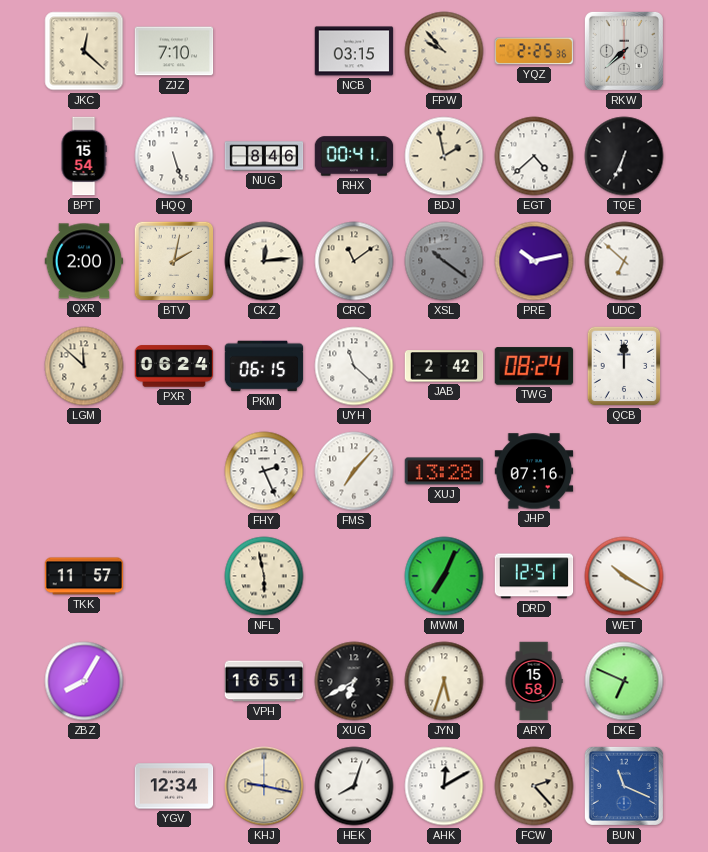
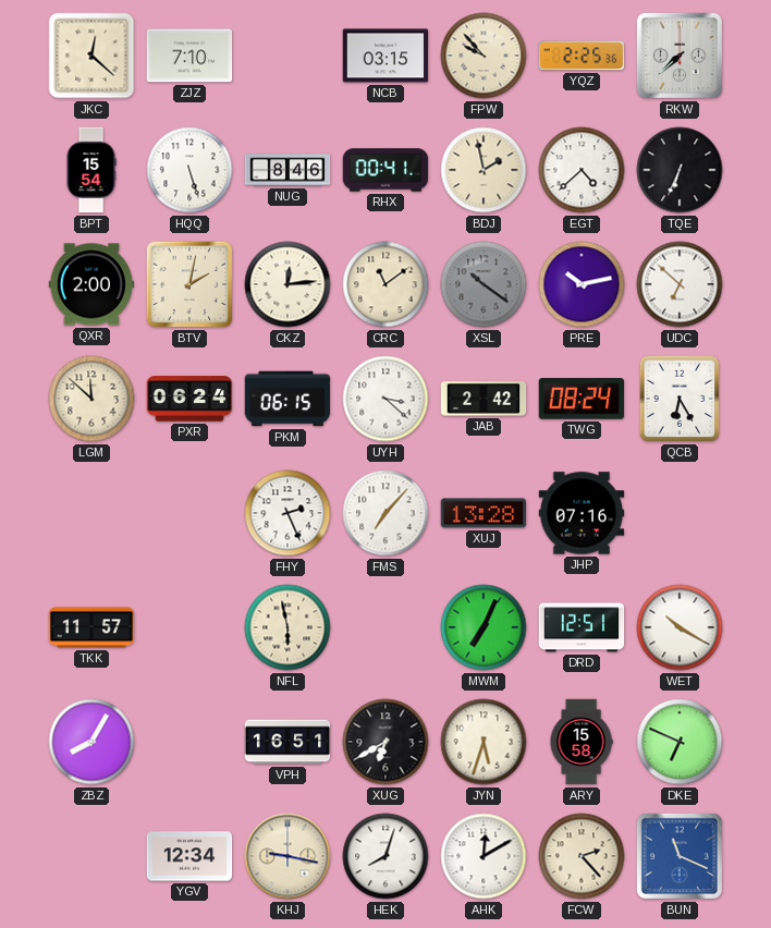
UYH: 11:22 -> 3:22 (385, 399)
QCB: 12:00 -> 6:25 (680, 399)
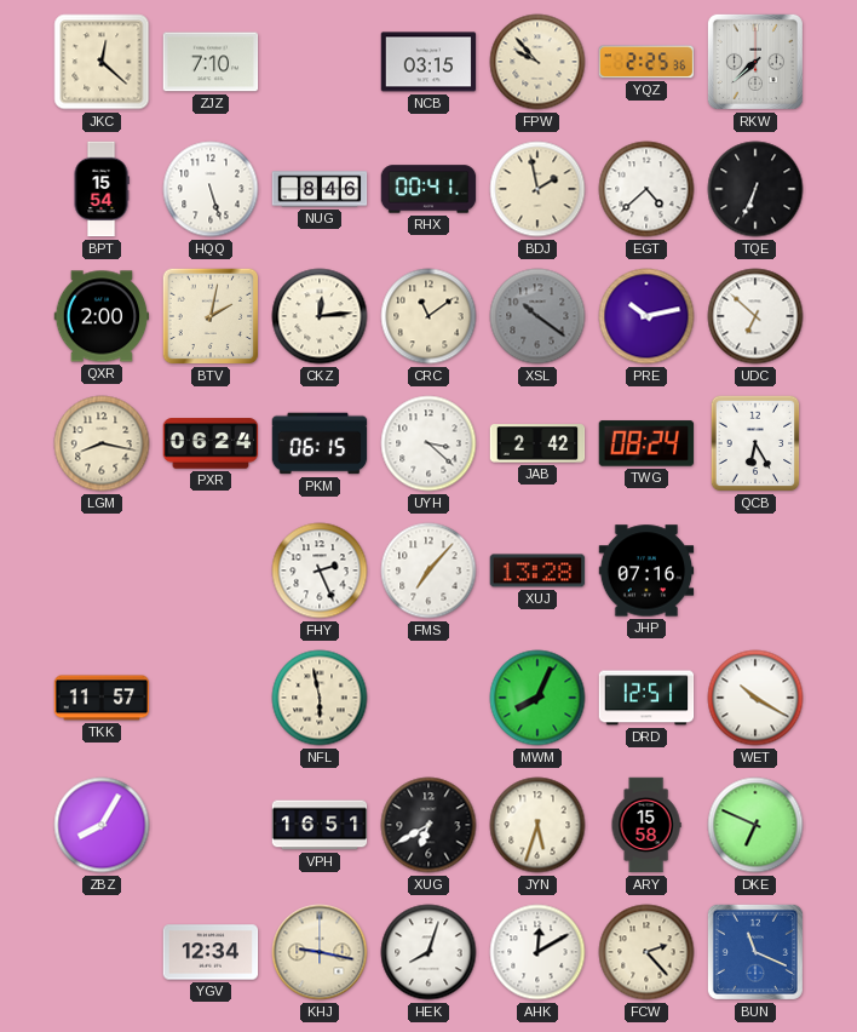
LGM: 11:52 -> 8:17 (102, 443)
MWM: 7:04 -> 8:04 (537, 698)
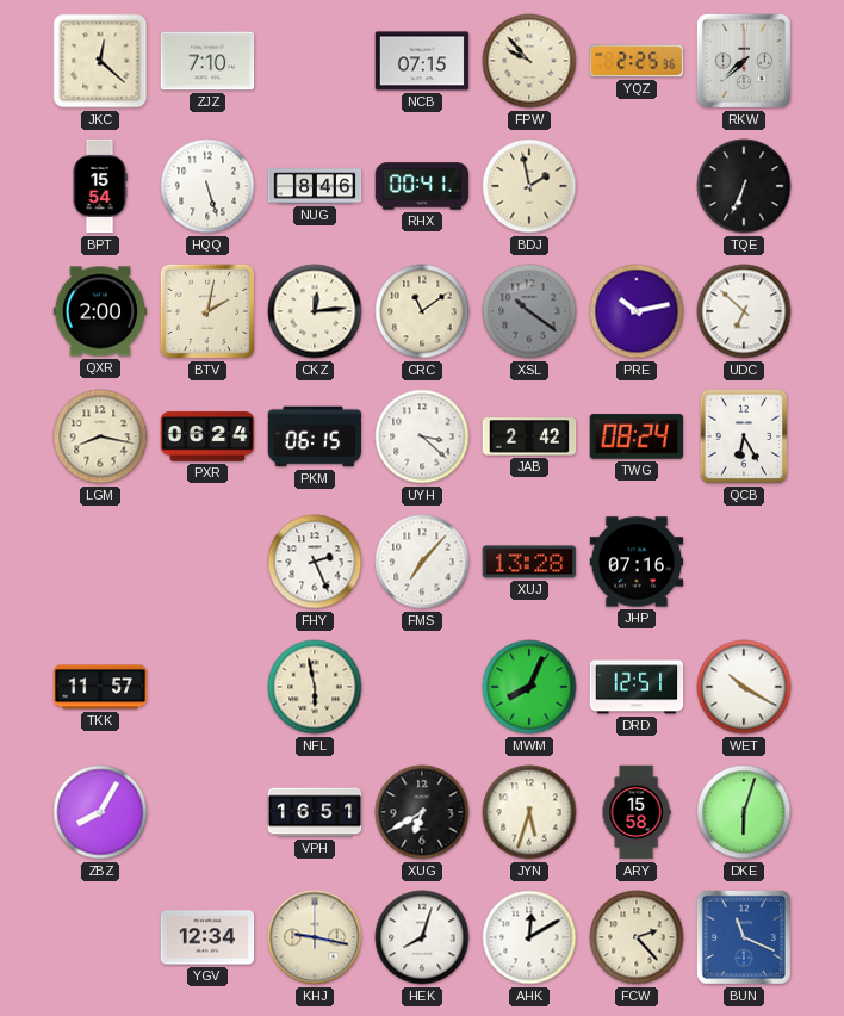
NCB: 03:15 -> 07:15 (422, 61)
EGT: 4:38 -> none (646, 189)
DKE: 6:49 -> 6:03 (744, 812)
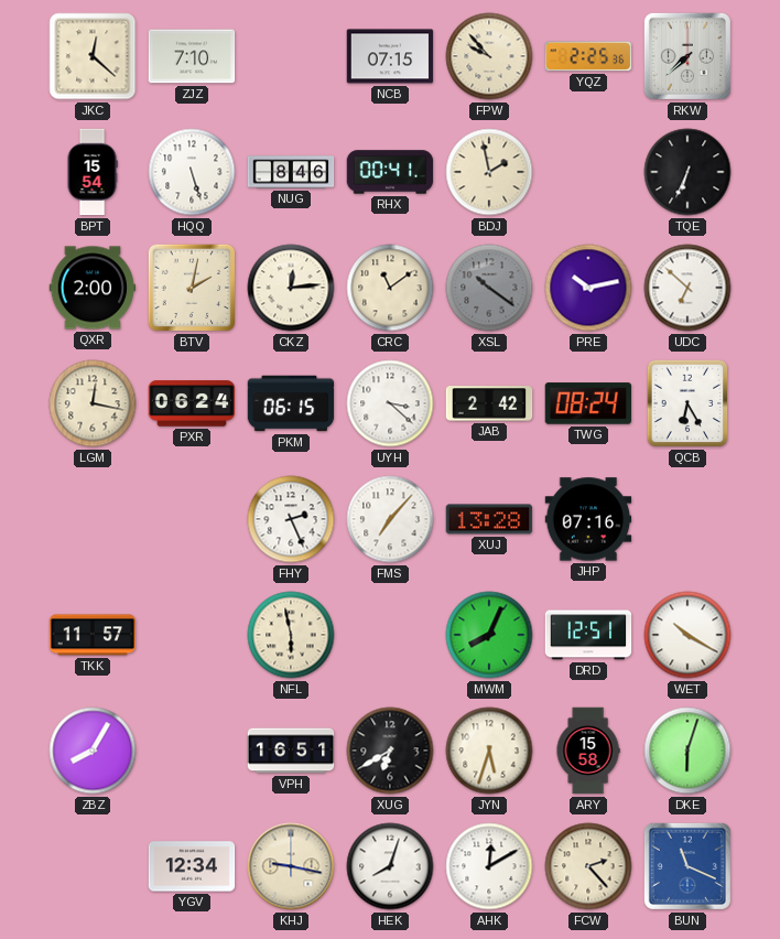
LGM: 8:17 -> 12:17 (93, 403)
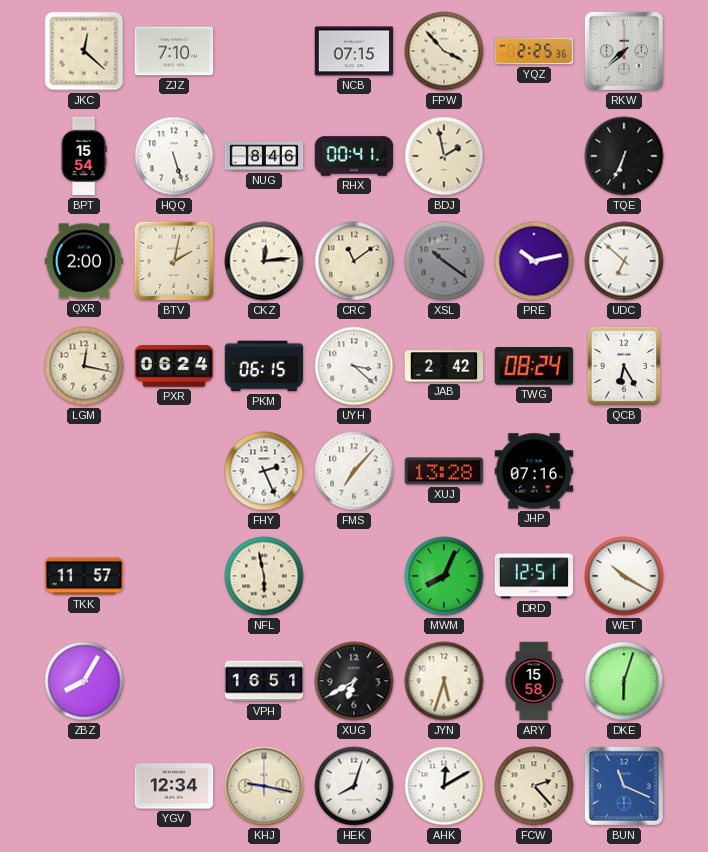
FPW: 9:53 -> 3:53 (444, 51)
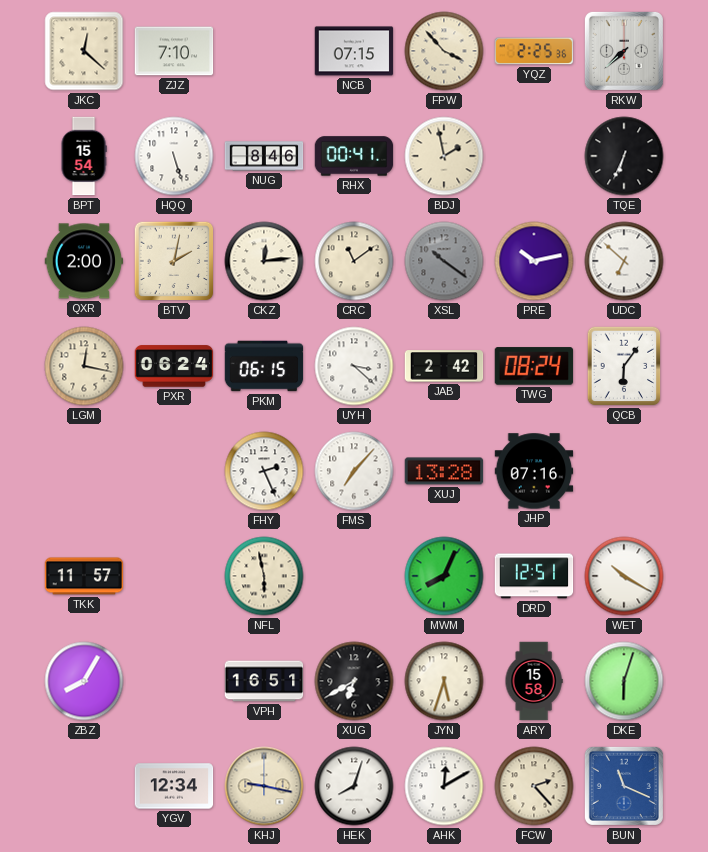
QCB: 6:25 -> 6:06 (624, 366)
